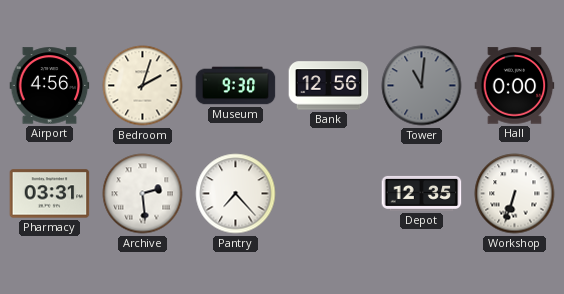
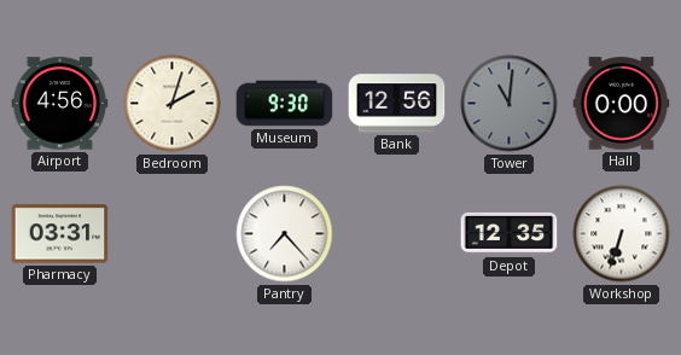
Archive: 2:29 -> none (143, 194)
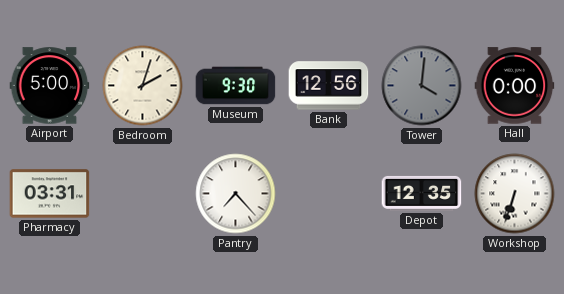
Airport: 4:56 -> 5:00 (50, 86)
Tower: 11:01 -> 4:01 (422, 86)
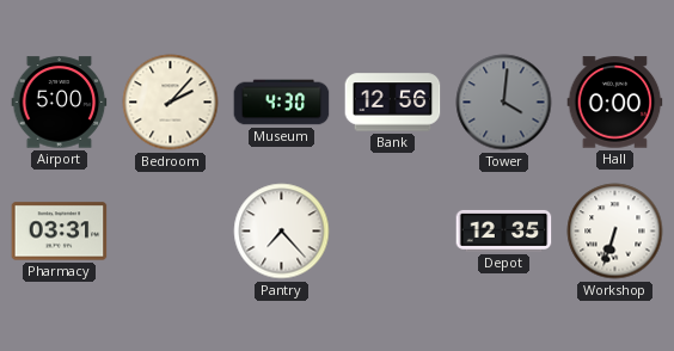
Bedroom: 2:03 -> 2:07 (171, 103)
Museum: 9:30 -> 4:30 (282, 103)
